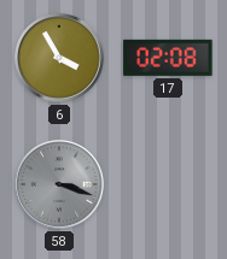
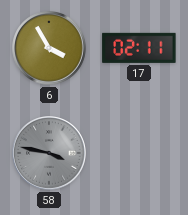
17: 02:08 -> 02:11 (139, 48)
58: 3:18 -> 3:47 (49, 153)
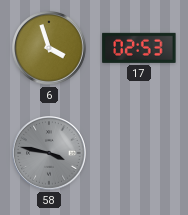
6: 3:55 -> 3:57 (49, 48)
17: 02:11 -> 02:53 (139, 48)
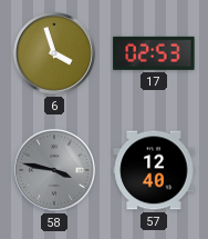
57: none -> 12:40 (154, 170)
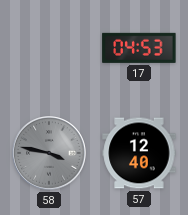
6: 3:57 -> none (54, 53)
17: 02:53 -> 04:53 (139, 48)
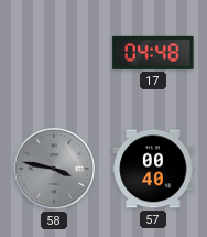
17: 04:53 -> 04:48 (153, 53)
57: 12:40 -> 00:40 (153, 169)
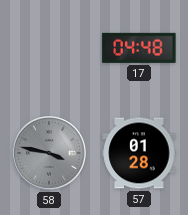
57: 00:40 -> 01:28 (139, 153)
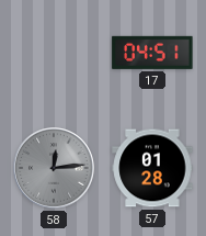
17: 04:48 -> 04:51 (152, 53)
58: 3:47 -> 12:14 (54, 168)
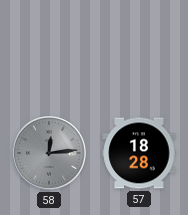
17: 04:51 -> none (152, 53)
57: 01:28 -> 18:28 (139, 153)
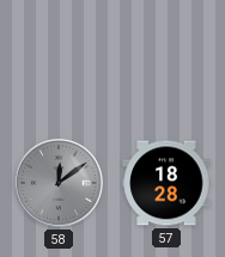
58: 12:14 -> 12:09 (59, 183)
